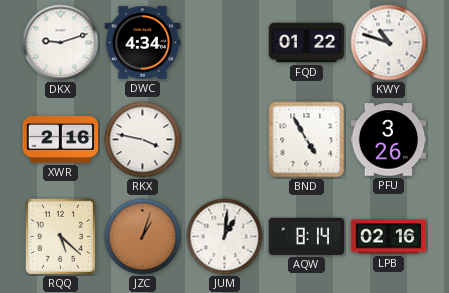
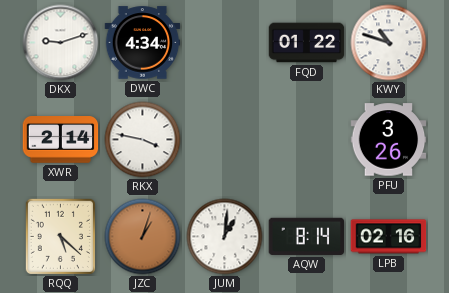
XWR: 2:16 -> 2:14 (61, 140)
BND: 4:55 -> none (307, 140)
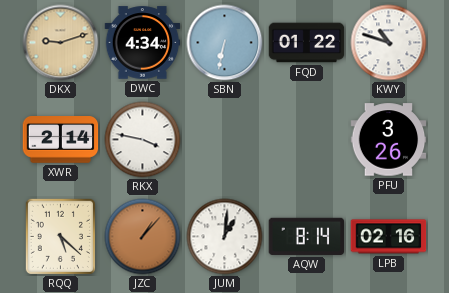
DKX dial: white -> champagne (61, 43)
SBN: none -> 6:32 (225, 43)
JZC: 1:03 -> 1:07 (143, 237)
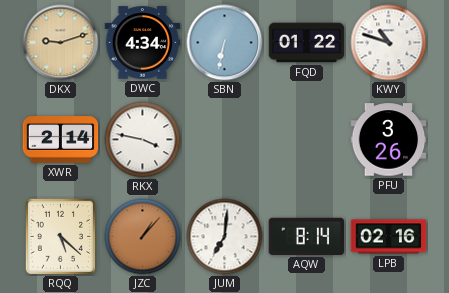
JUM: 1:01 -> 7:01 (225, 237)
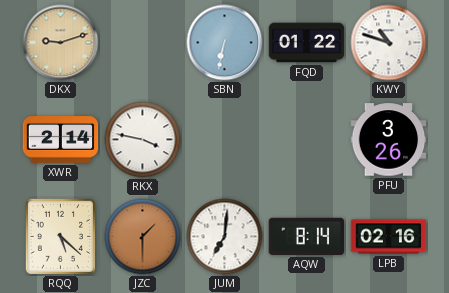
DWC: 4:34 -> none (143, 43)
JZC: 1:07 -> 1:30 (143, 237)
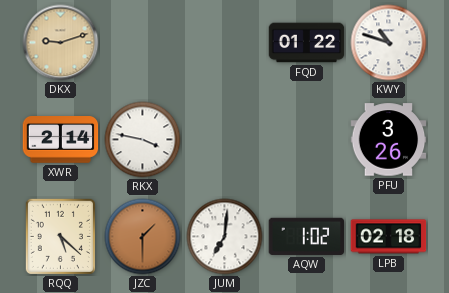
SBN: 6:32 -> none (225, 43)
AQW: 8:14 -> 1:02 (307, 236)
LPB: 02:16 -> 02:18 (389, 237)
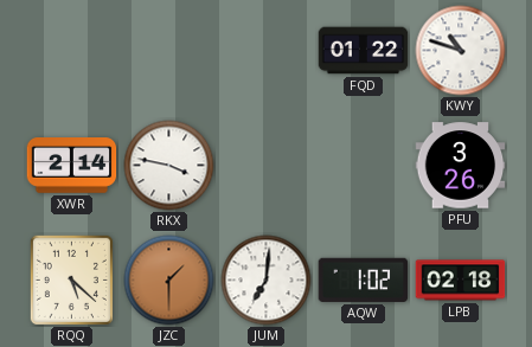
DKX: 9:12 -> none (61, 43)
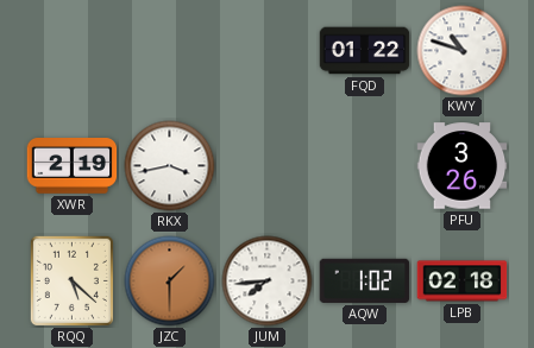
XWR: 2:14 -> 2:19 (73, 166)
RKX: 3:47 -> 3:43 (170, 166)
JUM: 7:01 -> 7:44 (268, 281)
